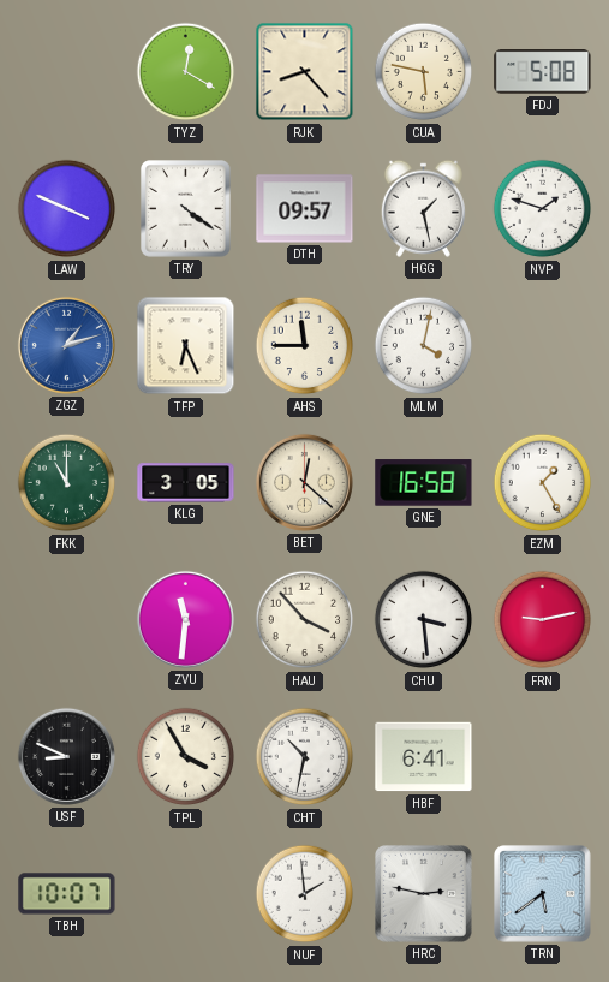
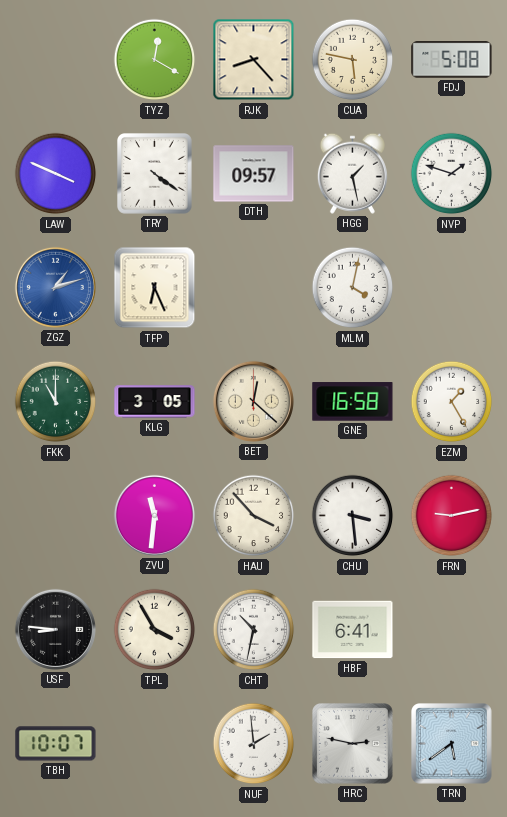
AHS: 11:45 -> none (305, 346)
USF: 8:49 -> 8:46 (55, 629)
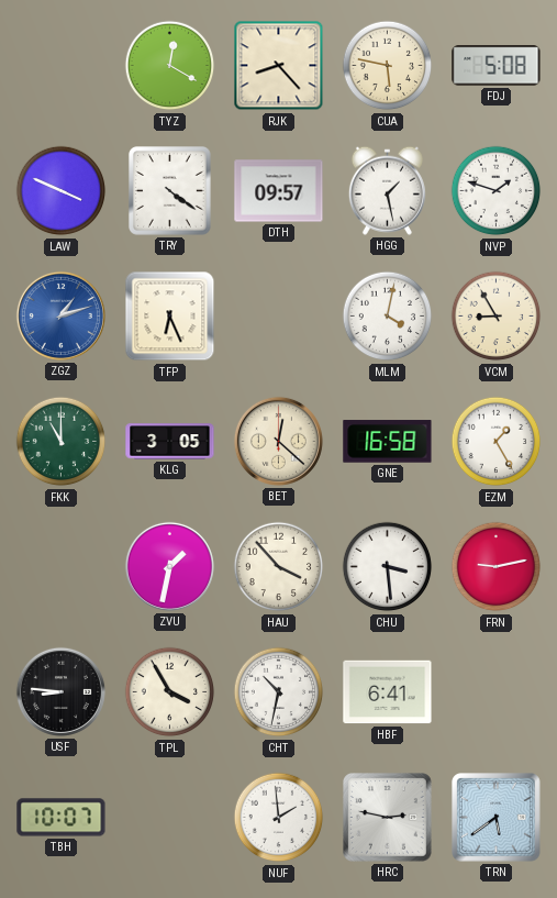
VCM: none -> 8:55 (497, 317)
ZVU: 11:31 -> 1:32 (169, 566)
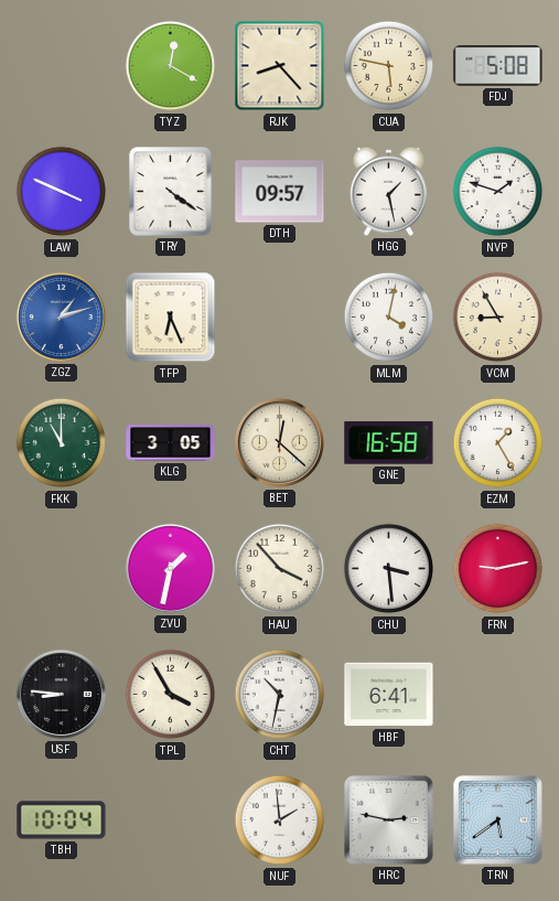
TBH: 10:07 -> 10:04 (62, 820)
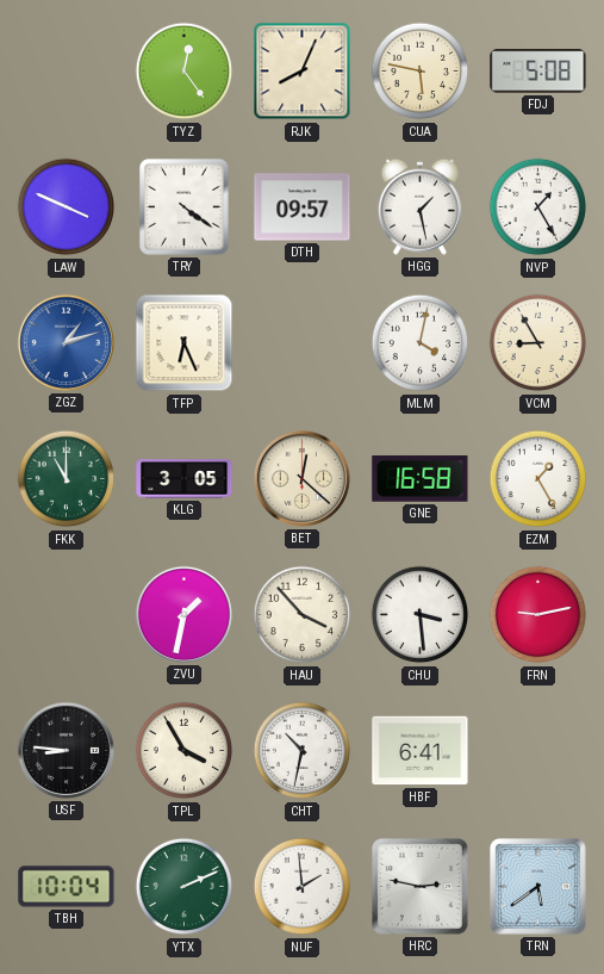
TYZ: 12:20 -> 12:24 (185, 72)
RJK: 8:23 -> 8:04 (303, 72)
NVP: 1:48 -> 1:25 (538, 207)
YTX: none -> 2:11 (185, 887)
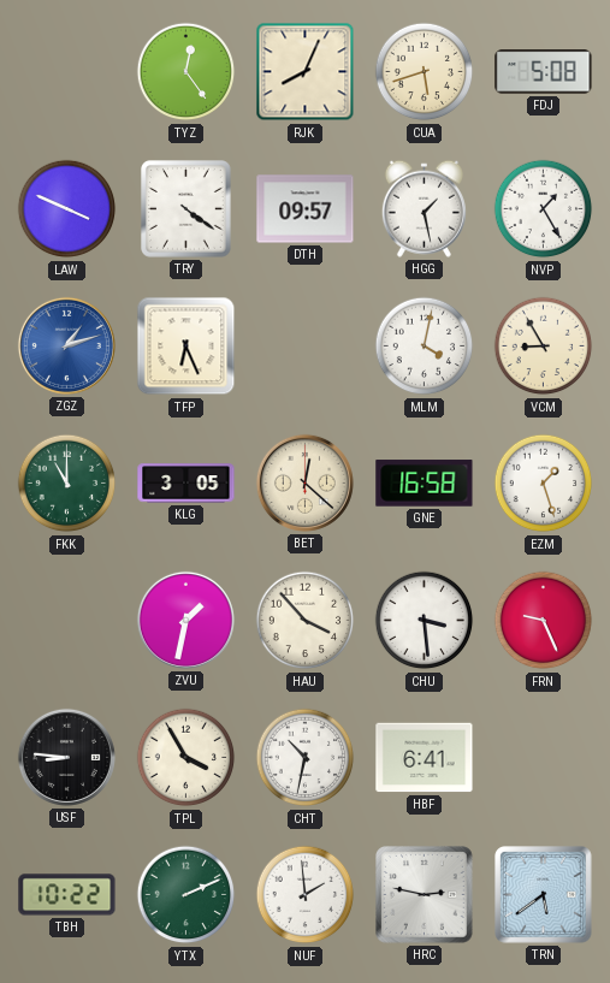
CUA: 5:47 -> 5:42 (425, 72)
EZM: 1:25 -> 1:27 (544, 484)
FRN: 9:13 -> 9:26 (544, 621)
TBH: 10:04 -> 10:22 (67, 895)
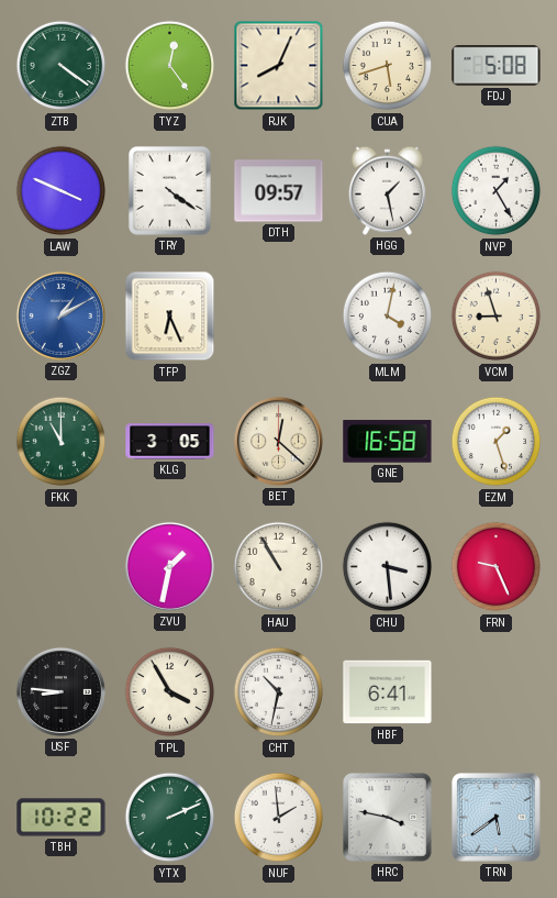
ZTB: none -> 4:21 (62, 66)
ZGZ: 1:12 -> 1:10 (60, 315)
VCM: 8:55 -> 8:57 (497, 317)
HAU: 3:53 -> 10:55 (279, 567)
HRC: 2:47 -> 3:47 (388, 818)
